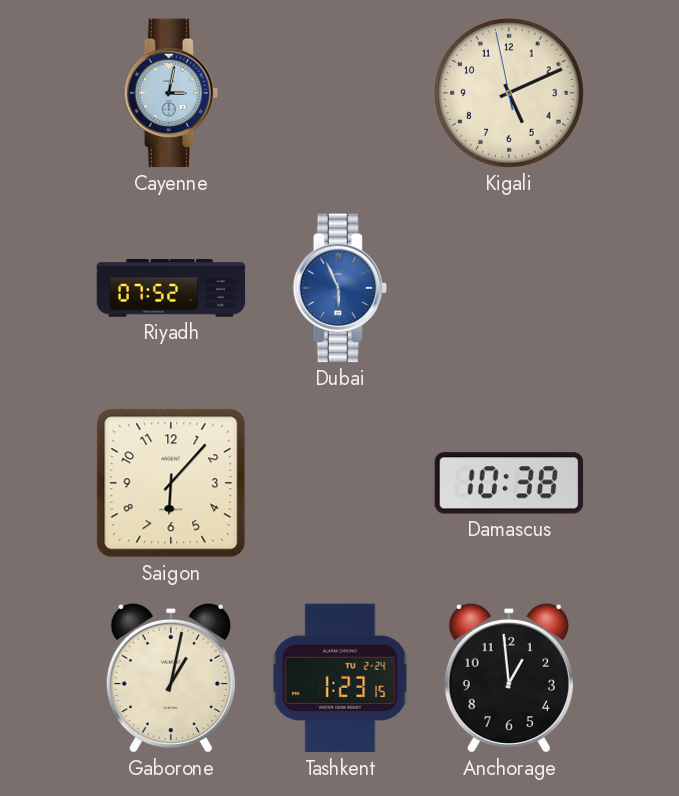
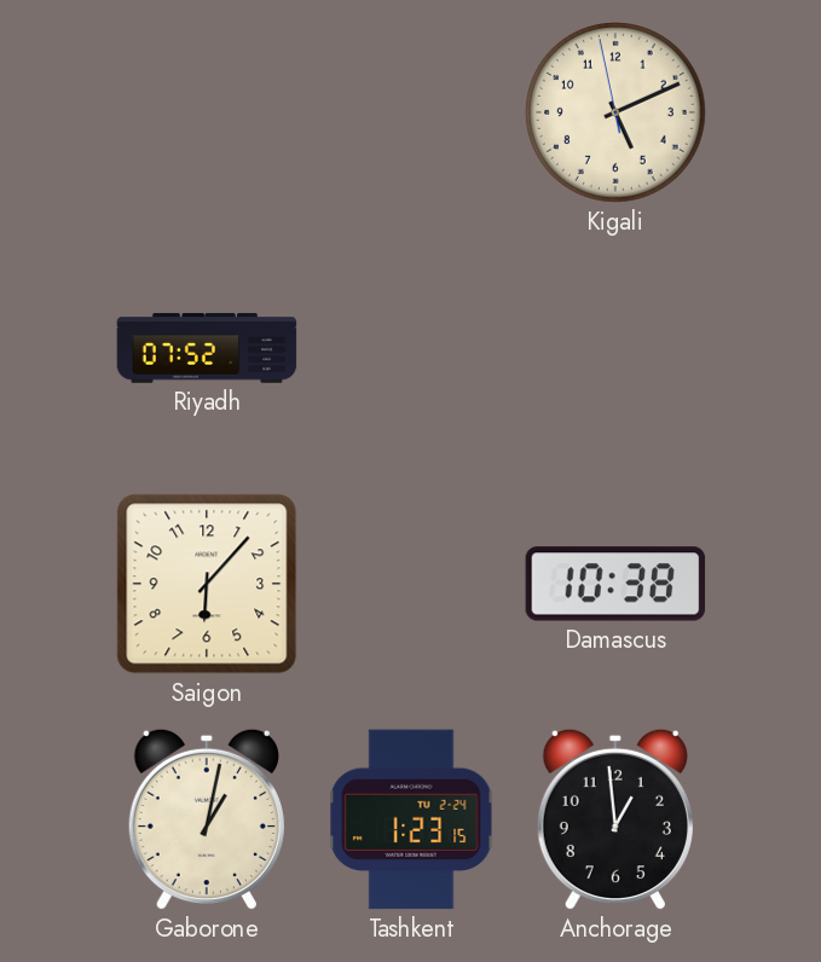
Cayenne: 3:02 -> none (171, 93)
Dubai: 5:56 -> none (340, 288)
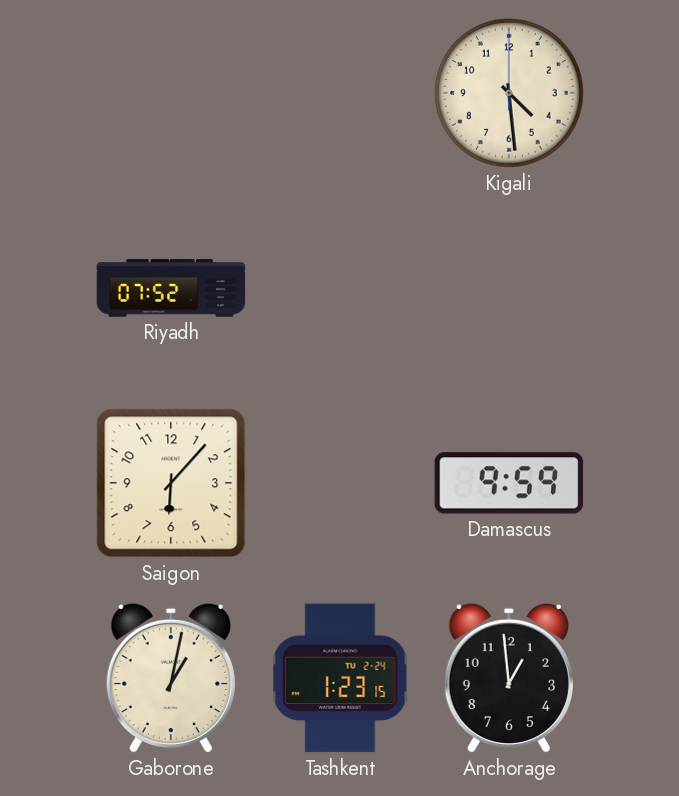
Kigali: 5:10 -> 4:29 (510, 94)
Damascus: 10:38 -> 9:59 (509, 483)
